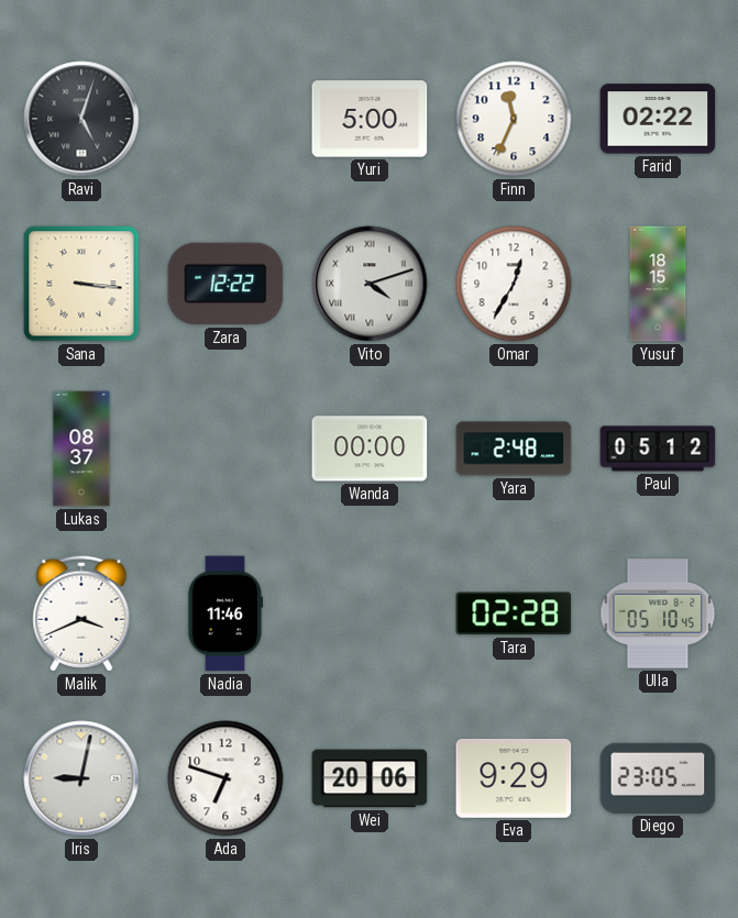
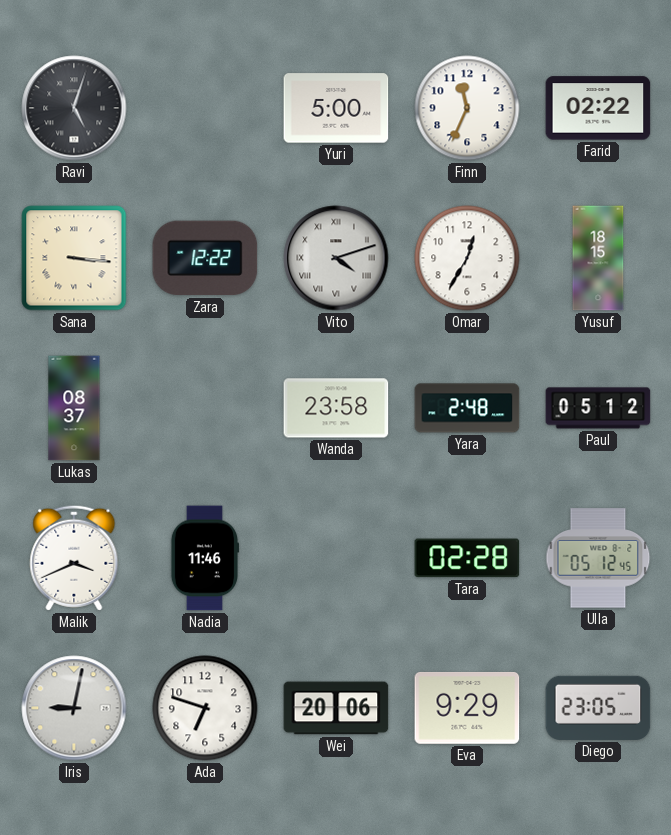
Wanda: 00:00 -> 23:58 (336, 408)
Ulla: 05:10 -> 05:12 (598, 558)
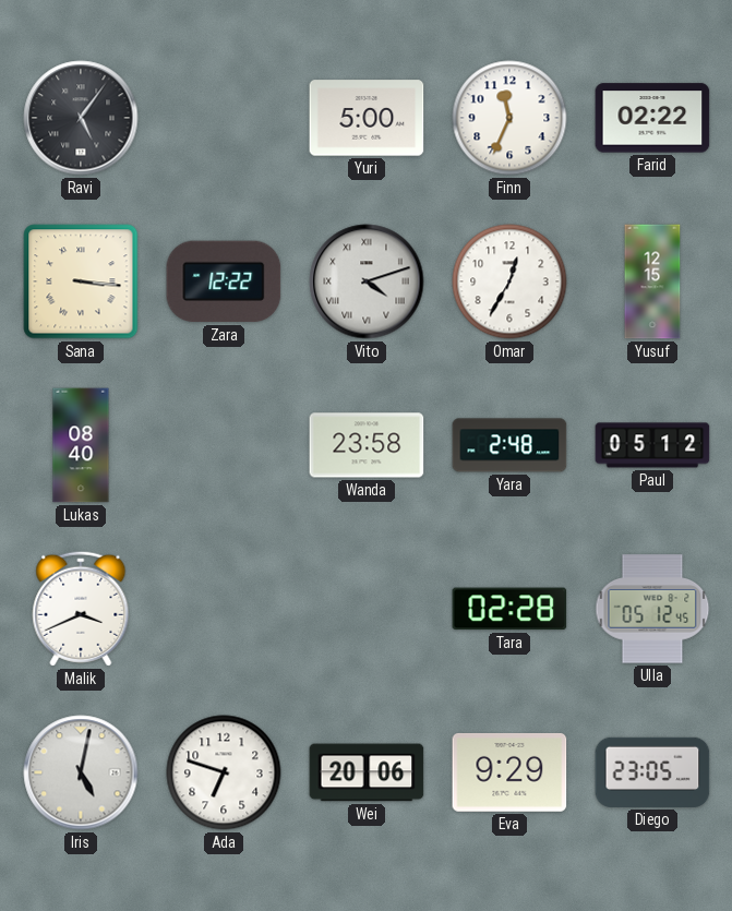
Ravi: 5:03 -> 5:06 (81, 118)
Yusuf: 18:15 -> 12:15 (652, 281)
Lukas: 08:37 -> 08:40 (81, 445)
Nadia: 11:46 -> none (204, 558)
Iris: 9:02 -> 5:02 (81, 772)
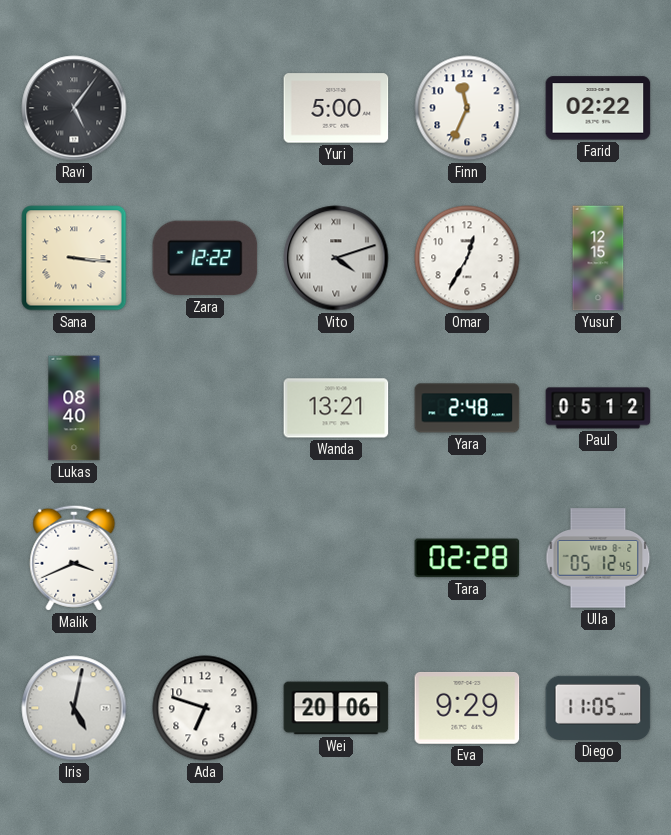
Wanda: 23:58 -> 13:21 (336, 408)
Diego: 23:05 -> 11:05 (598, 708)
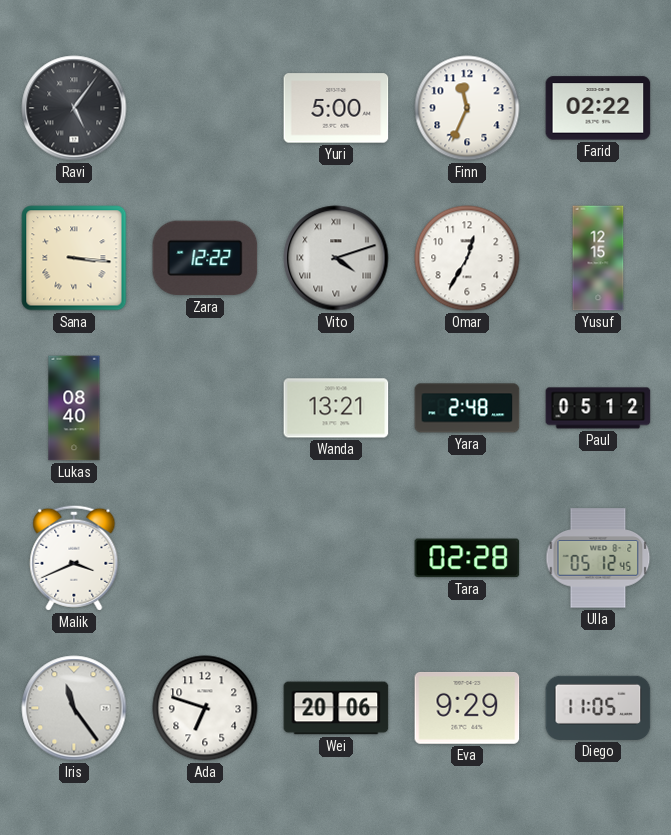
Iris: 5:02 -> 11:24 (74, 708)
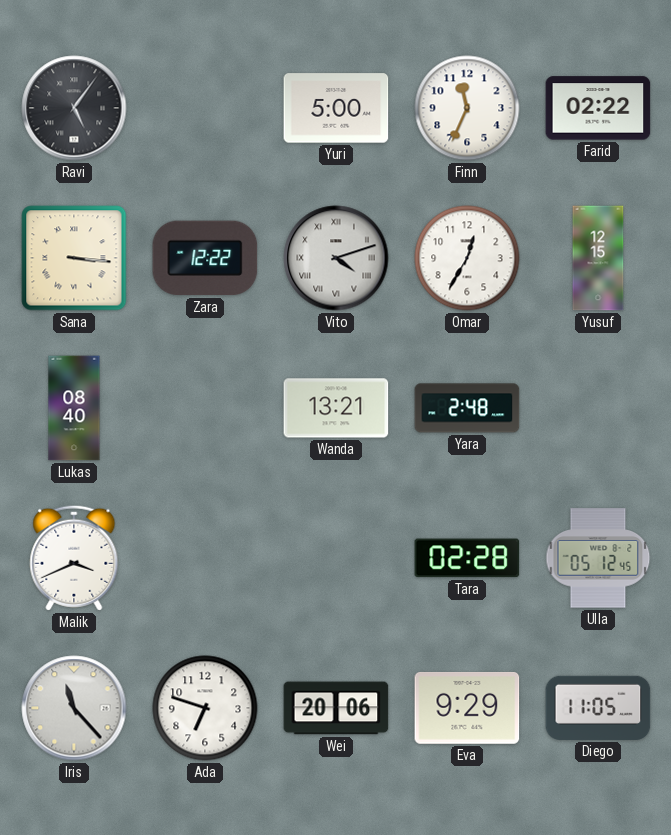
Paul: 05:12 -> none (598, 408)
Iris: 11:24 -> 11:23 (74, 708)
